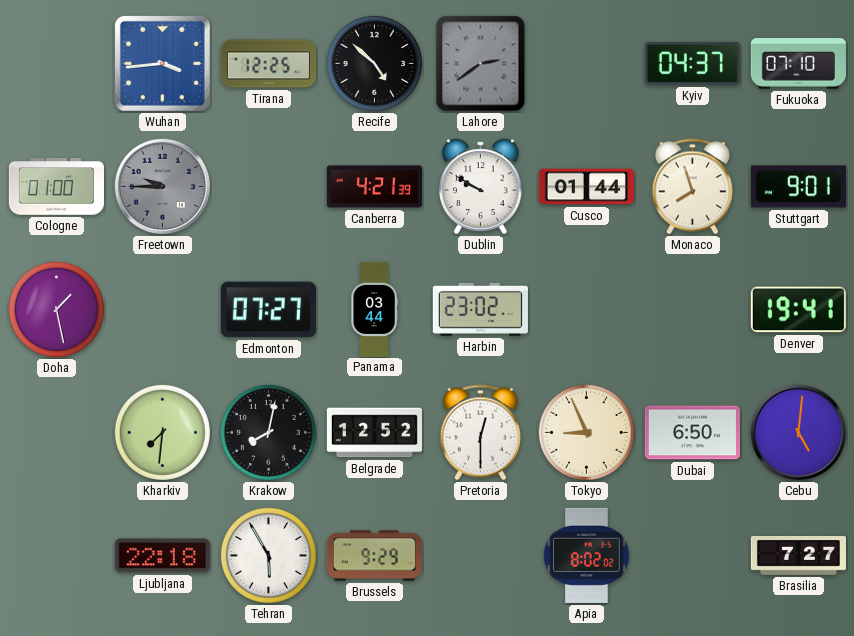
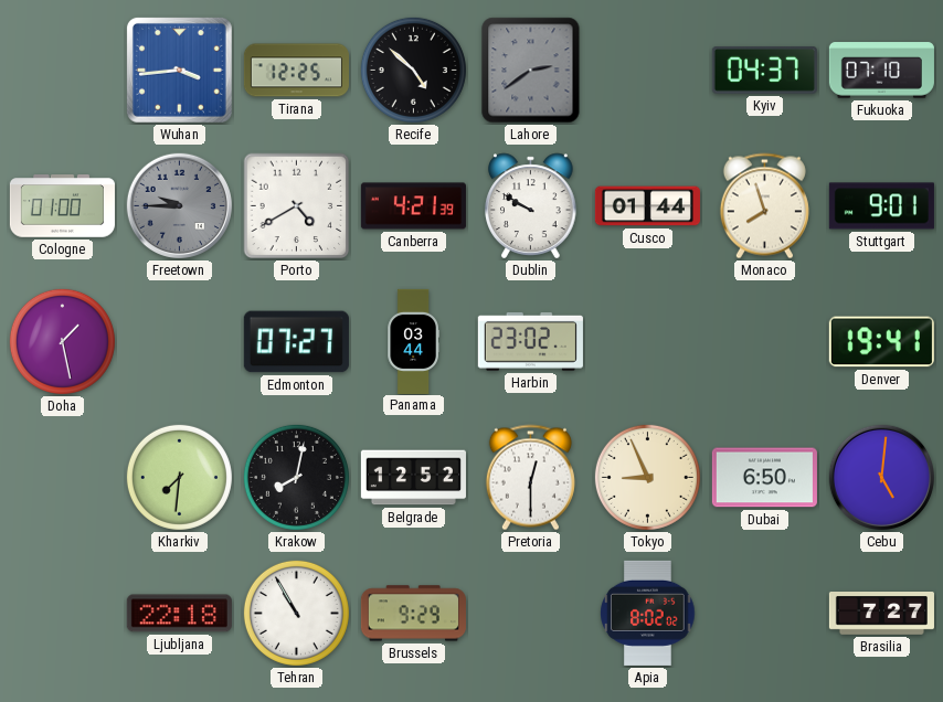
Porto: none -> 4:40 (297, 206)
Tehran: 5:55 -> 10:55 (296, 613)
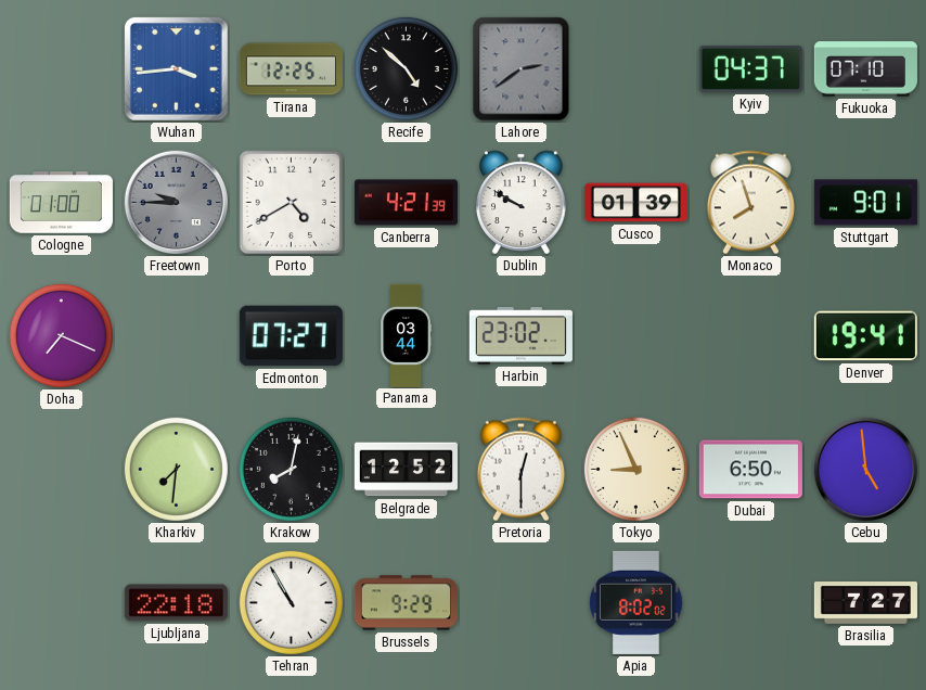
Cusco: 01:44 -> 01:39 (635, 203)
Doha: 1:28 -> 7:19 (61, 335)
Cebu: 5:01 -> 4:59 (865, 469)
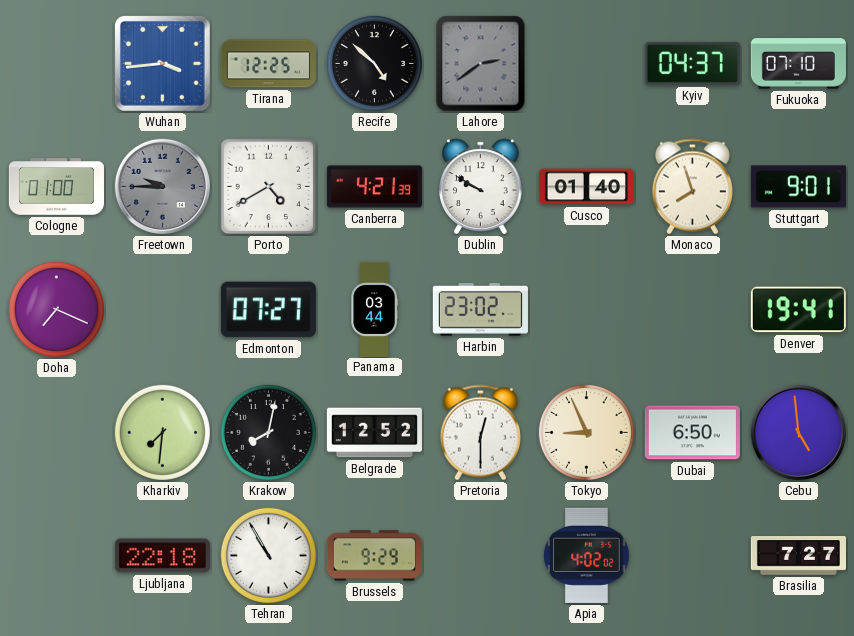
Cusco: 01:39 -> 01:40 (586, 187)
Apia: 8:02 -> 4:02 (587, 555)
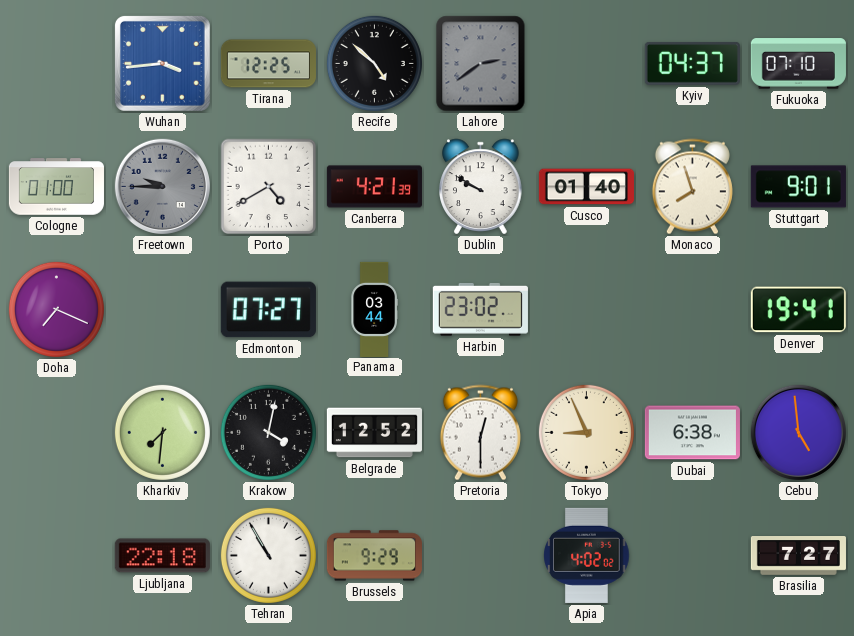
Krakow: 8:02 -> 4:02 (268, 432)
Dubai: 6:50 -> 6:38 (692, 433)
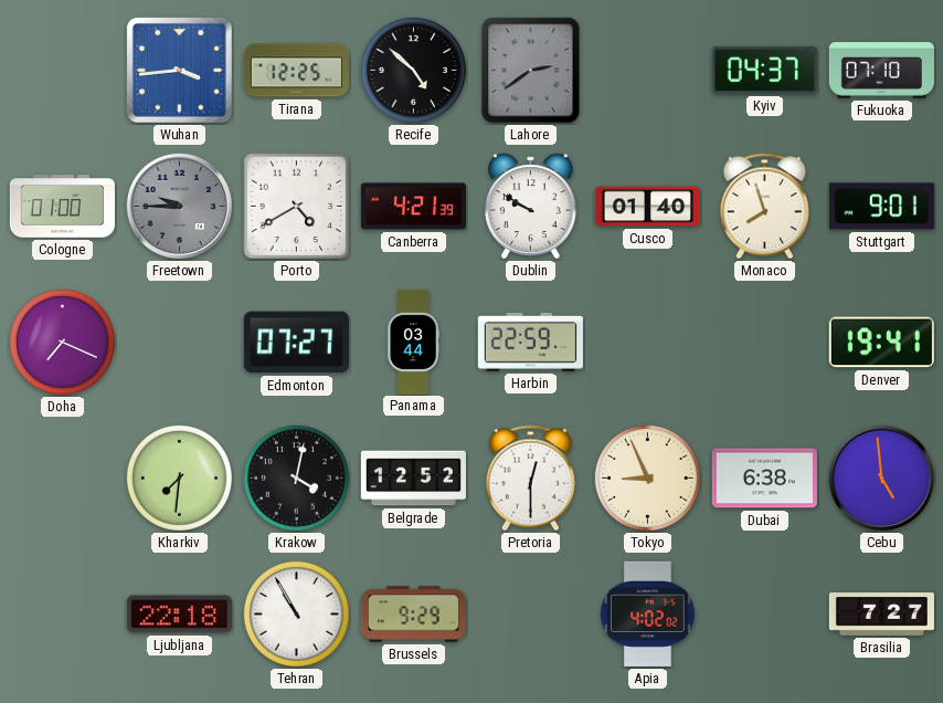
Harbin: 23:02 -> 22:59 (530, 342)
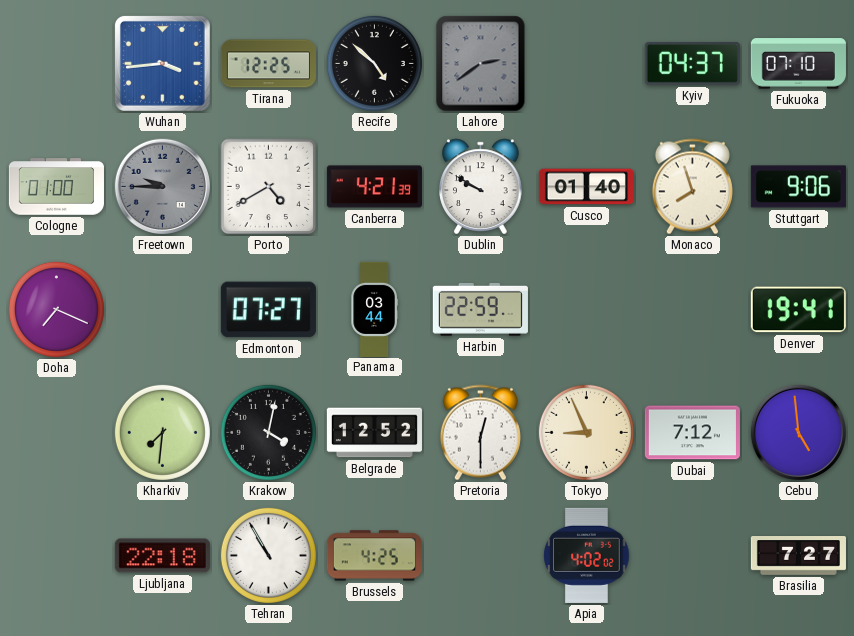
Stuttgart: 9:01 -> 9:06 (798, 187)
Dubai: 6:38 -> 7:12 (692, 433)
Brussels: 9:29 -> 4:25 (374, 556)
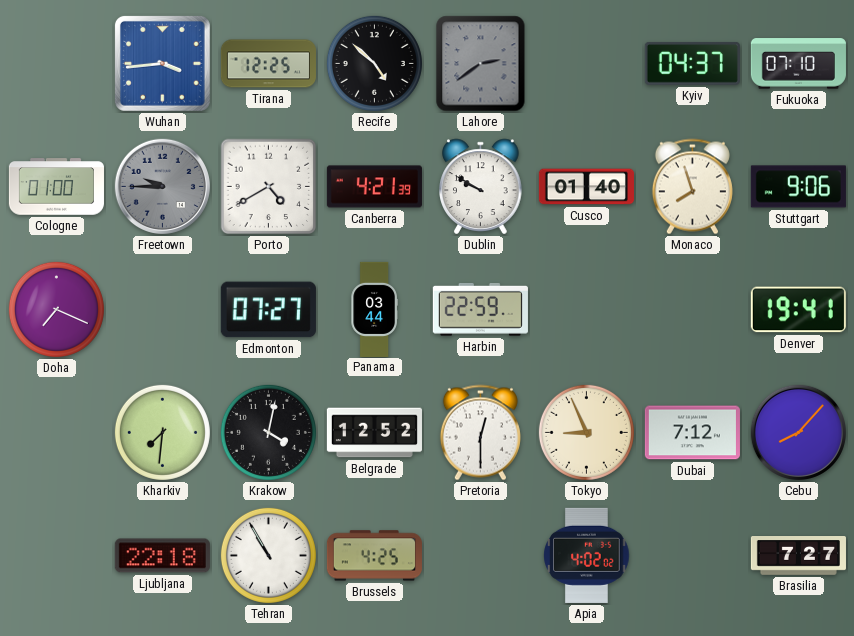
Cebu: 4:59 -> 8:07 (798, 432)
